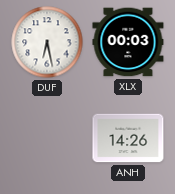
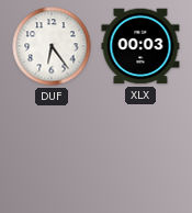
DUF: 6:28 -> 6:24 (52, 46)
ANH: 14:26 -> none (128, 138)
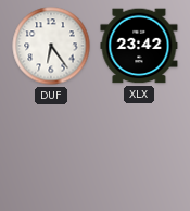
XLX: 00:03 -> 23:42 (139, 46)
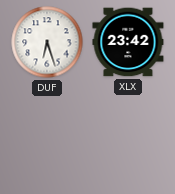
DUF: 6:24 -> 6:27 (47, 42)
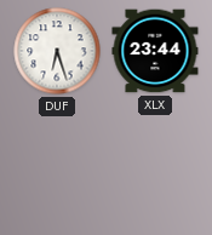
XLX: 23:42 -> 23:44 (155, 51)
